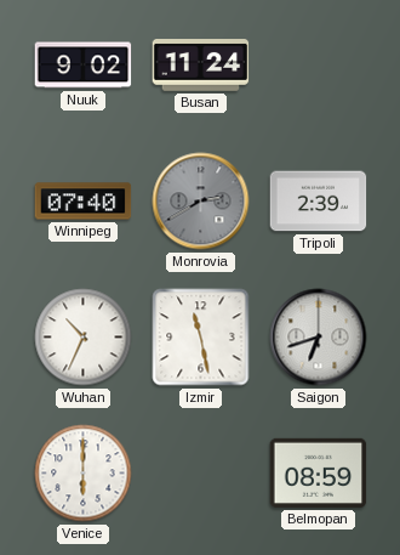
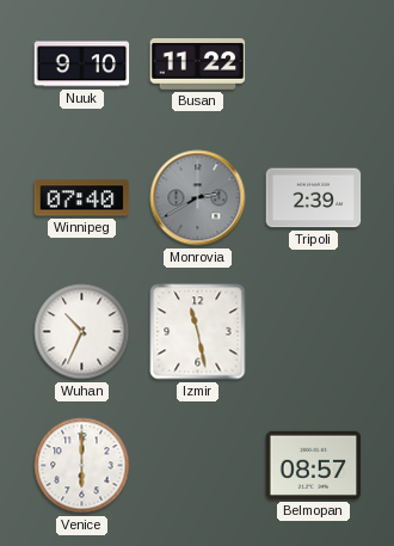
Nuuk: 9:02 -> 9:10 (82, 65)
Busan: 11:24 -> 11:22 (198, 65)
Saigon: 6:42 -> none (319, 338)
Belmopan: 08:59 -> 08:57 (314, 465)
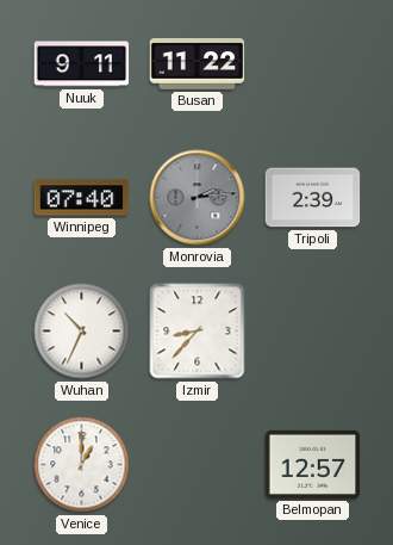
Nuuk: 9:10 -> 9:11 (82, 64)
Monrovia: 2:40 -> 2:14 (198, 198)
Izmir: 11:28 -> 8:37 (198, 332)
Venice: 6:00 -> 1:00 (82, 465)
Belmopan: 08:57 -> 12:57 (313, 464)
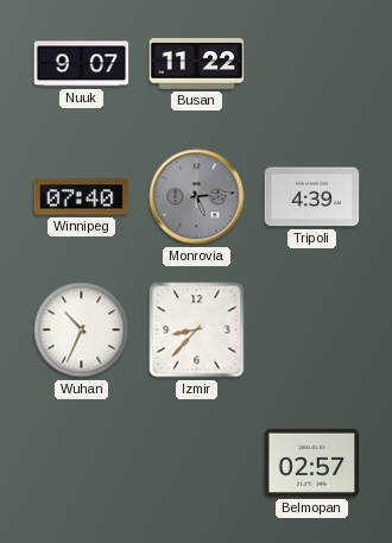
Nuuk: 9:11 -> 9:07 (82, 64)
Monrovia: 2:14 -> 5:14 (197, 197)
Tripoli: 2:39 -> 4:39 (312, 197)
Venice: 1:00 -> none (82, 465)
Belmopan: 12:57 -> 02:57 (312, 462)
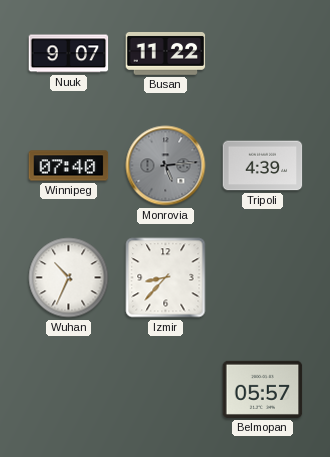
Belmopan: 02:57 -> 05:57 (263, 389)
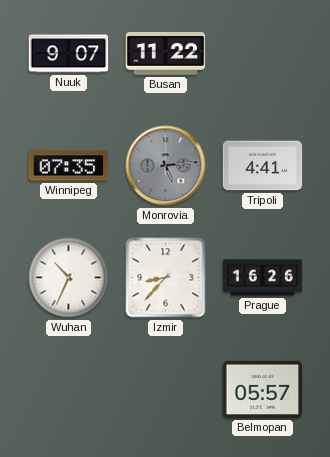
Winnipeg: 07:40 -> 07:35 (69, 166)
Tripoli: 4:39 -> 4:41 (263, 166)
Prague: none -> 16:26 (263, 278)
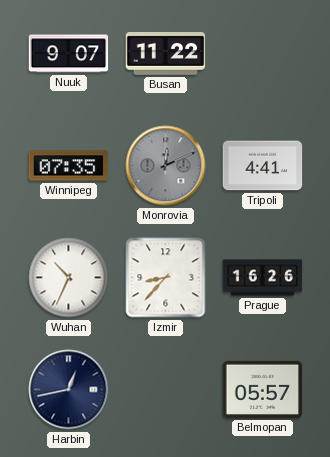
Monrovia: 5:14 -> 12:11 (166, 166)
Harbin: none -> 12:43 (69, 390)
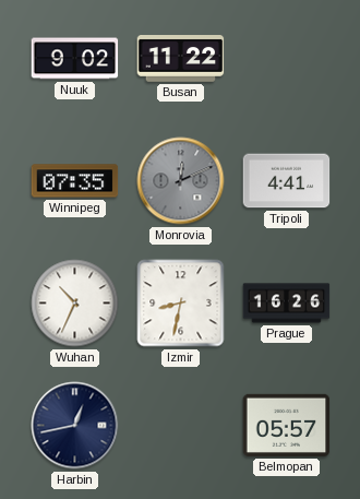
Nuuk: 9:07 -> 9:02 (75, 59)
Izmir: 8:37 -> 8:32 (181, 304)
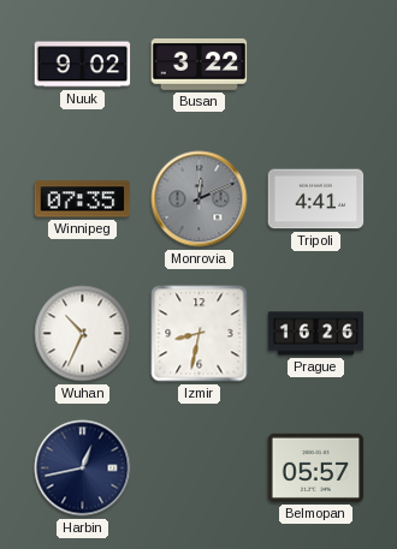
Busan: 11:22 -> 3:22 (200, 65)
